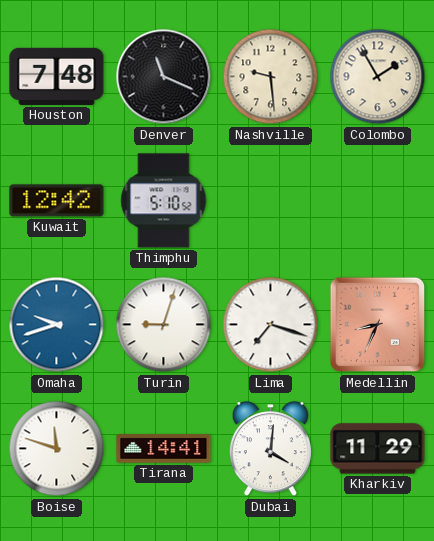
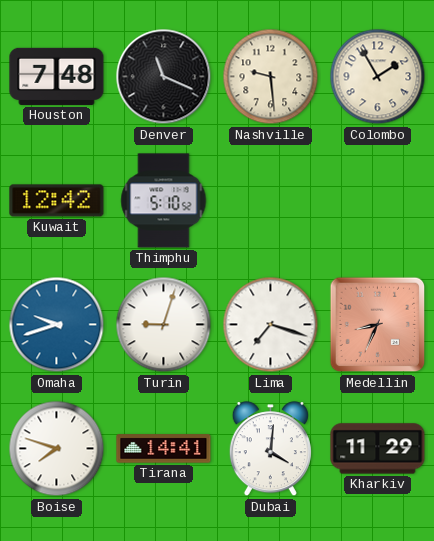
Boise: 11:48 -> 7:48 (57, 449)
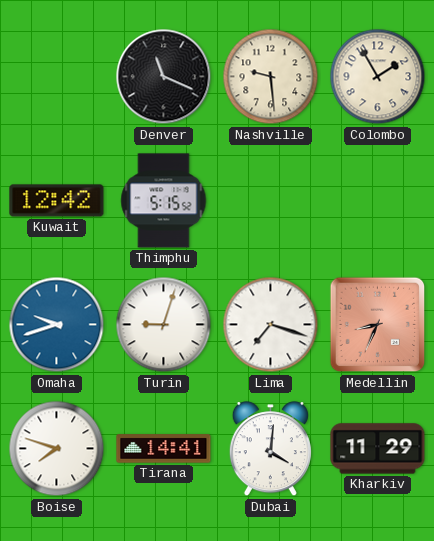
Houston: 7:48 -> none (57, 76)
Thimphu: 5:10 -> 5:15 (164, 201)
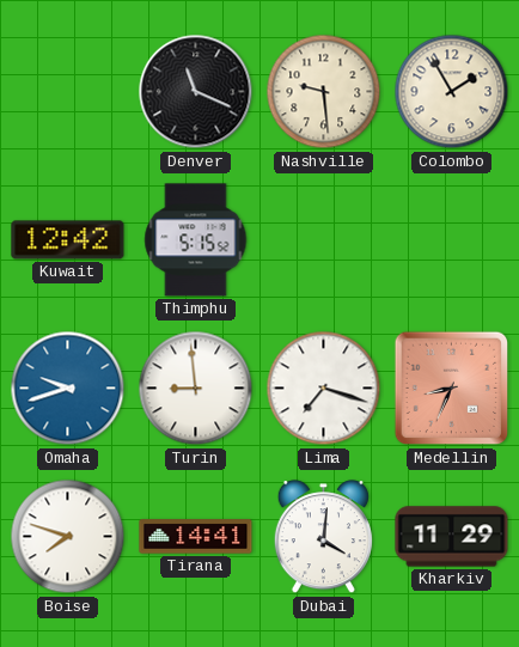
Turin: 9:03 -> 8:59 (196, 389)
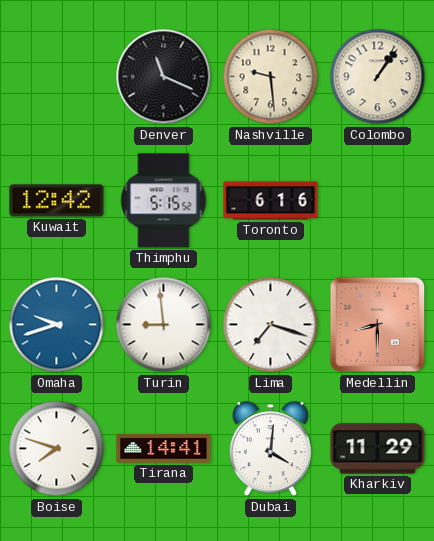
Colombo: 1:55 -> 1:06 (378, 77)
Toronto: none -> 6:16 (271, 201)
Medellin: 8:34 -> 8:30 (378, 325)
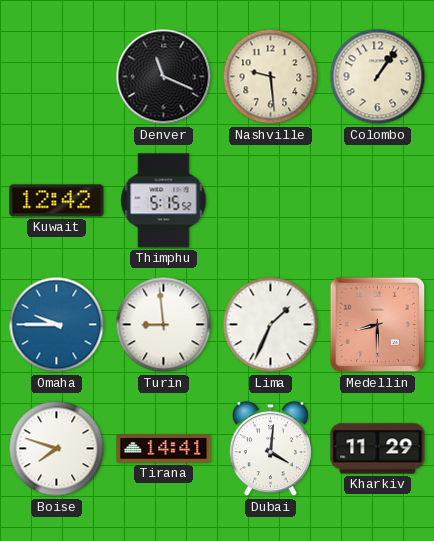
Toronto: 6:16 -> none (271, 201)
Omaha: 9:42 -> 9:45 (57, 325)
Lima: 7:18 -> 1:34 (271, 325)
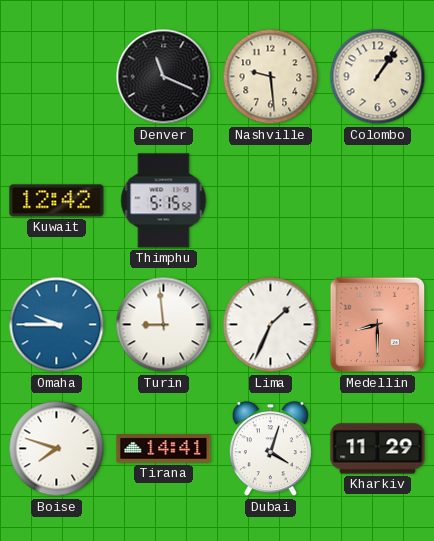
Dubai: 4:01 -> 4:03 (270, 449)
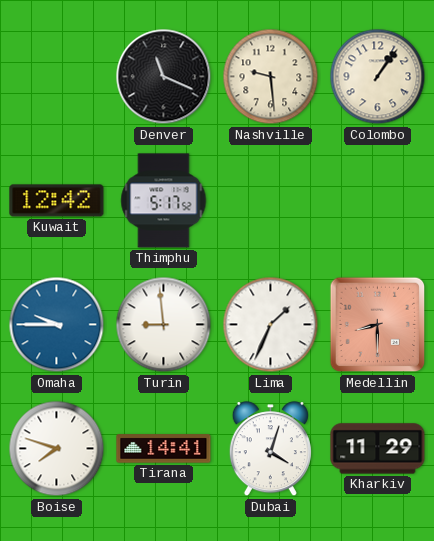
Thimphu: 5:15 -> 5:17 (164, 201)
